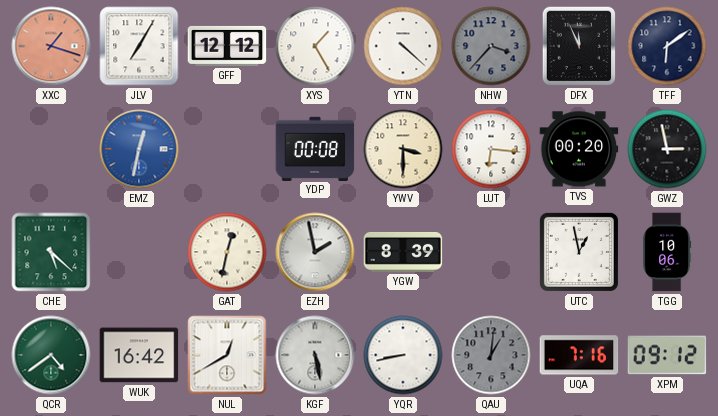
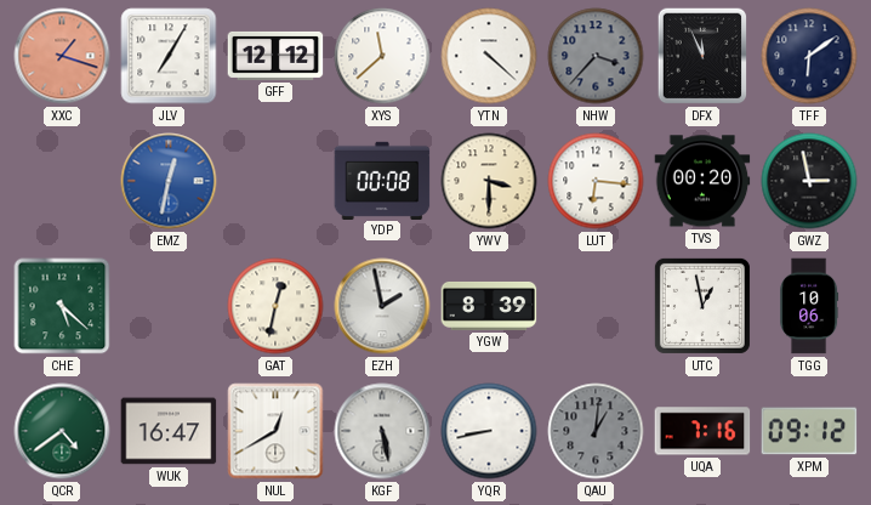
XYS: 1:25 -> 11:38 (382, 56)
WUK: 16:42 -> 16:47 (169, 431)
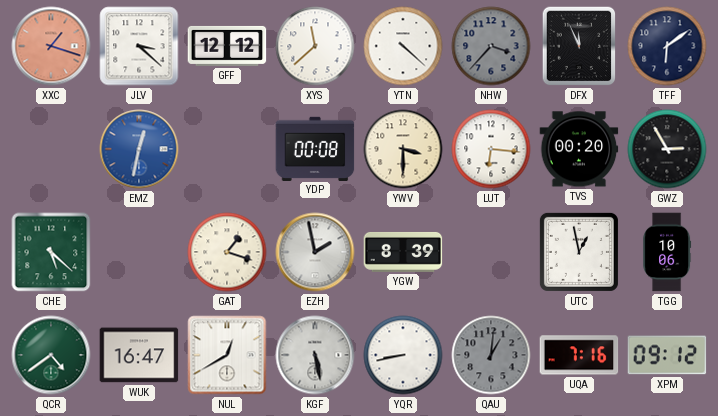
JLV: 7:05 -> 3:22 (139, 46)
GWZ: 2:58 -> 2:55 (667, 149)
GAT: 12:32 -> 1:18 (227, 252)
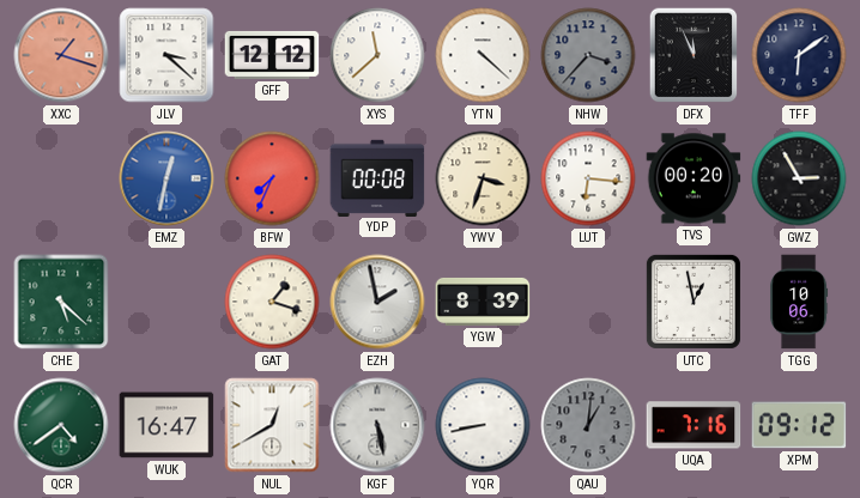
BFW: none -> 7:34 (272, 178)
YWV: 3:30 -> 3:33 (483, 178)
